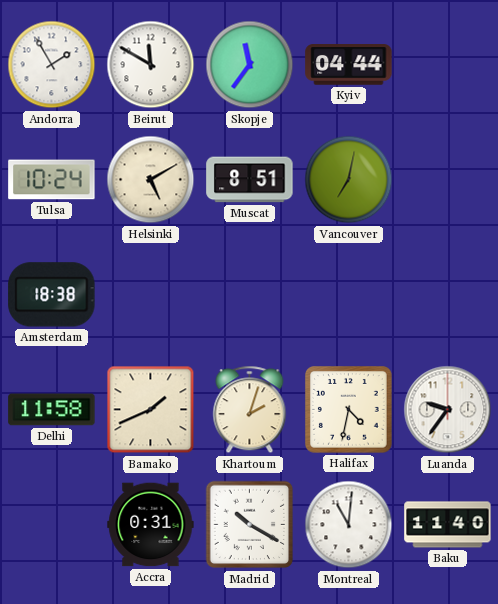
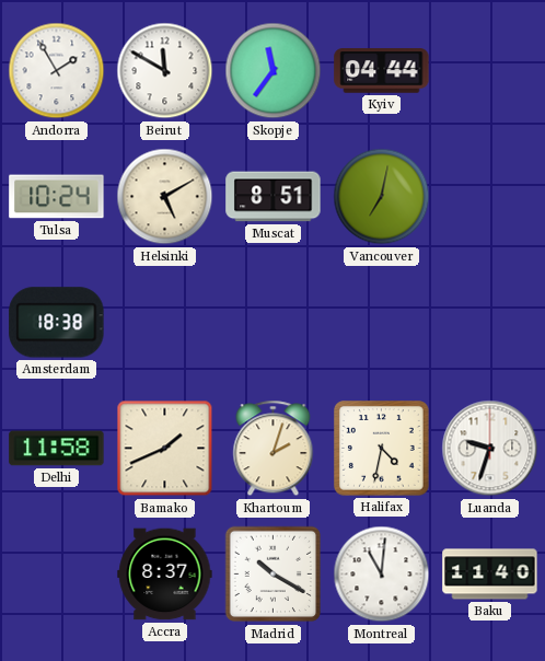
Luanda: 9:36 -> 9:33 (490, 449)
Accra: 0:31 -> 8:37 (165, 575)
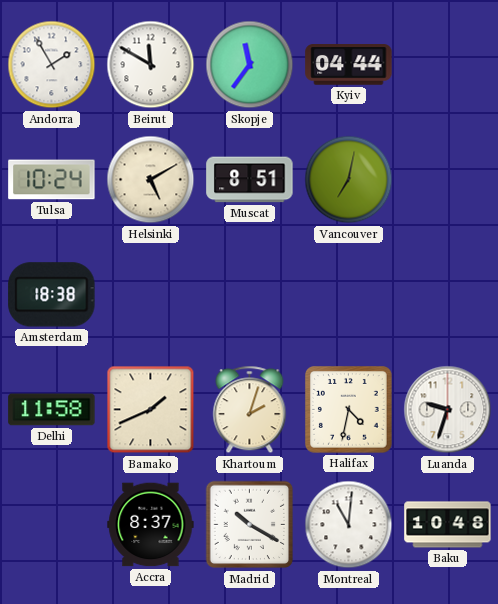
Baku: 11:40 -> 10:48 (448, 525)
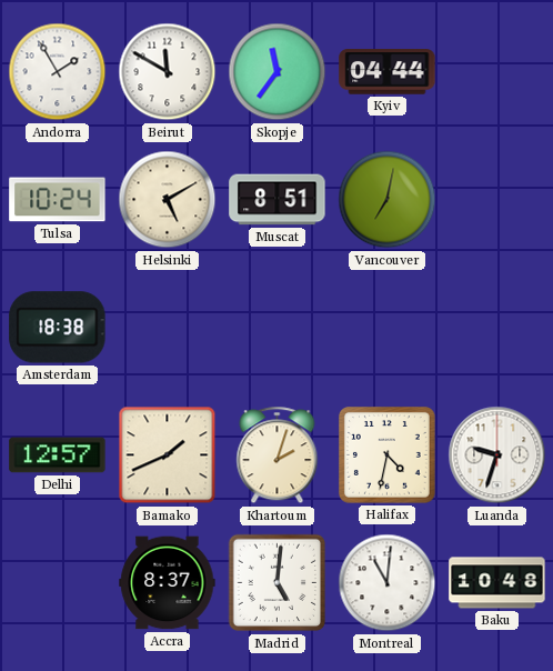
Delhi: 11:58 -> 12:57 (58, 455)
Madrid: 10:20 -> 5:01 (278, 583)
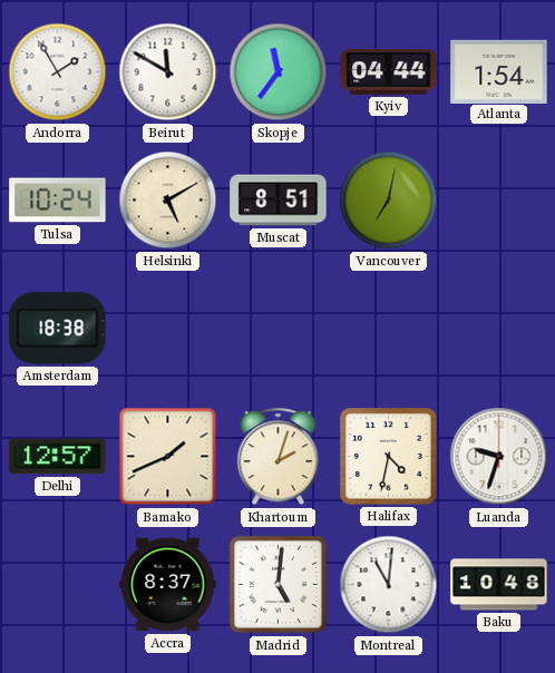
Atlanta: none -> 1:54 (499, 71)
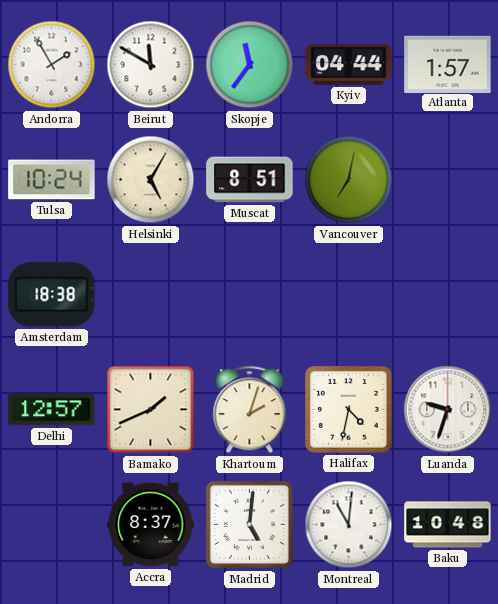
Atlanta: 1:54 -> 1:57 (448, 64)
Helsinki: 5:10 -> 5:05 (151, 180)
